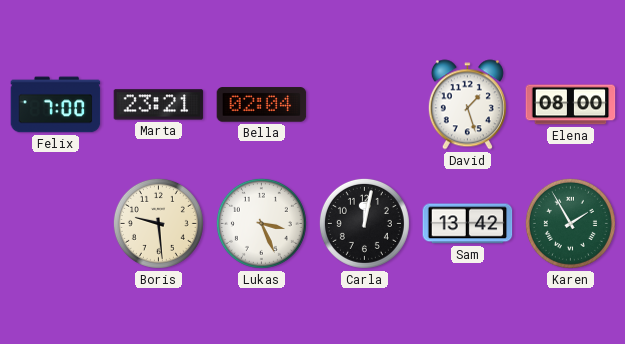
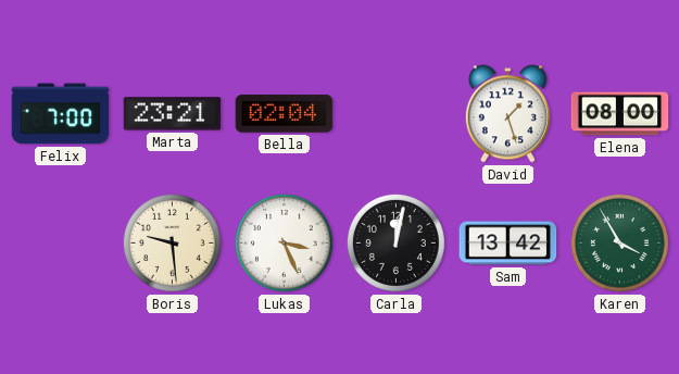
Karen: 1:55 -> 3:55 (619, 242)
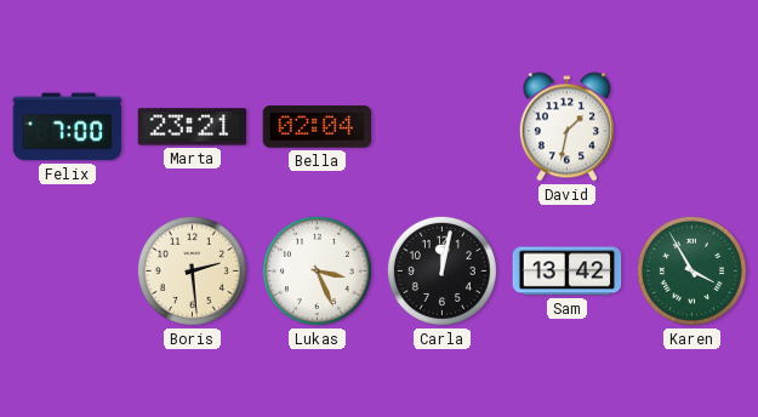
David: 1:27 -> 1:32 (566, 127)
Elena: 08:00 -> none (620, 114)
Boris: 9:29 -> 2:29 (192, 270)
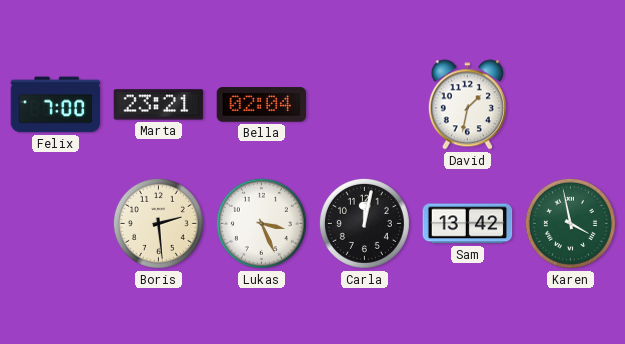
Karen: 3:55 -> 3:58 (570, 223)
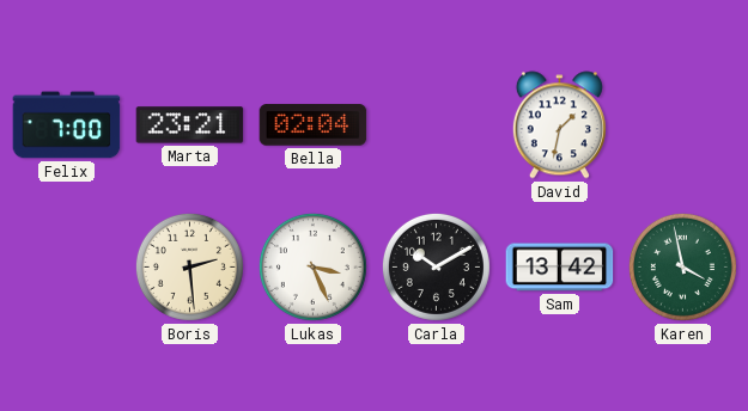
Carla: 12:02 -> 10:10 (436, 266)
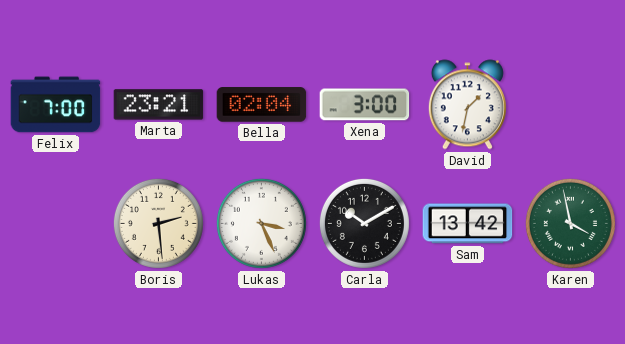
Xena: none -> 3:00 (365, 105)
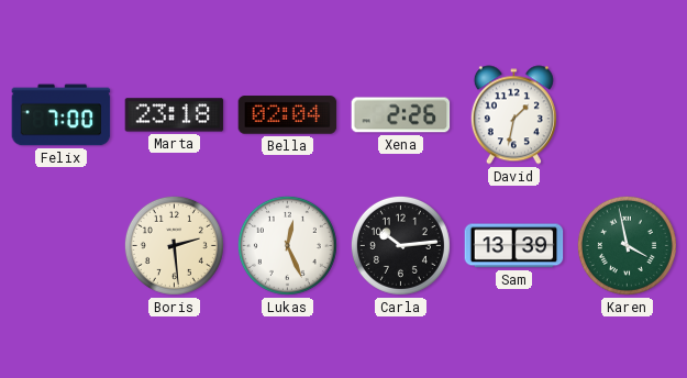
Marta: 23:21 -> 23:18 (175, 115)
Xena: 3:00 -> 2:26 (401, 115)
Lukas: 3:26 -> 12:26 (287, 245)
Carla: 10:10 -> 10:14 (400, 245)
Sam: 13:42 -> 13:39 (514, 246)
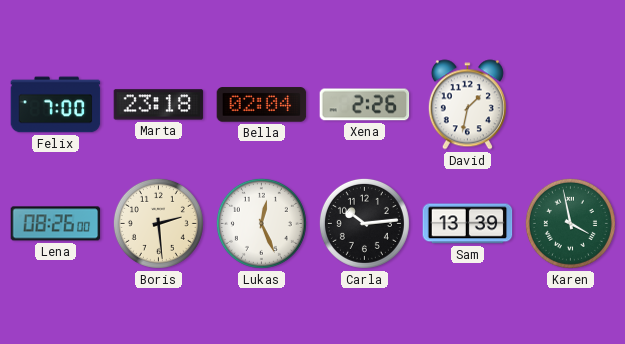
Lena: none -> 08:26 (56, 224)
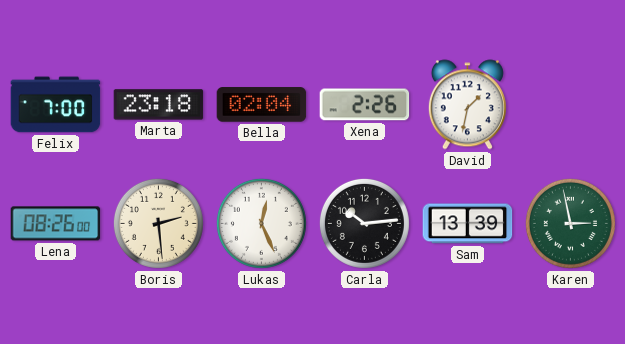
Karen: 3:58 -> 2:58 (570, 223)
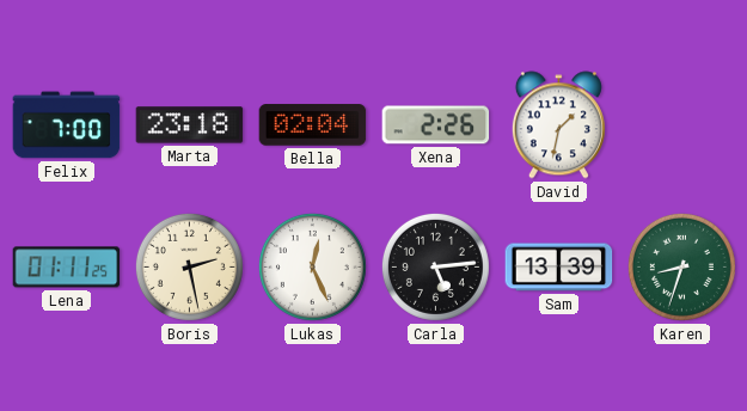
Lena: 08:26 -> 01:11 (67, 268)
Boris: 2:29 -> 2:28 (189, 266)
Carla: 10:14 -> 5:14 (435, 266)
Karen: 2:58 -> 8:33 (681, 266)
